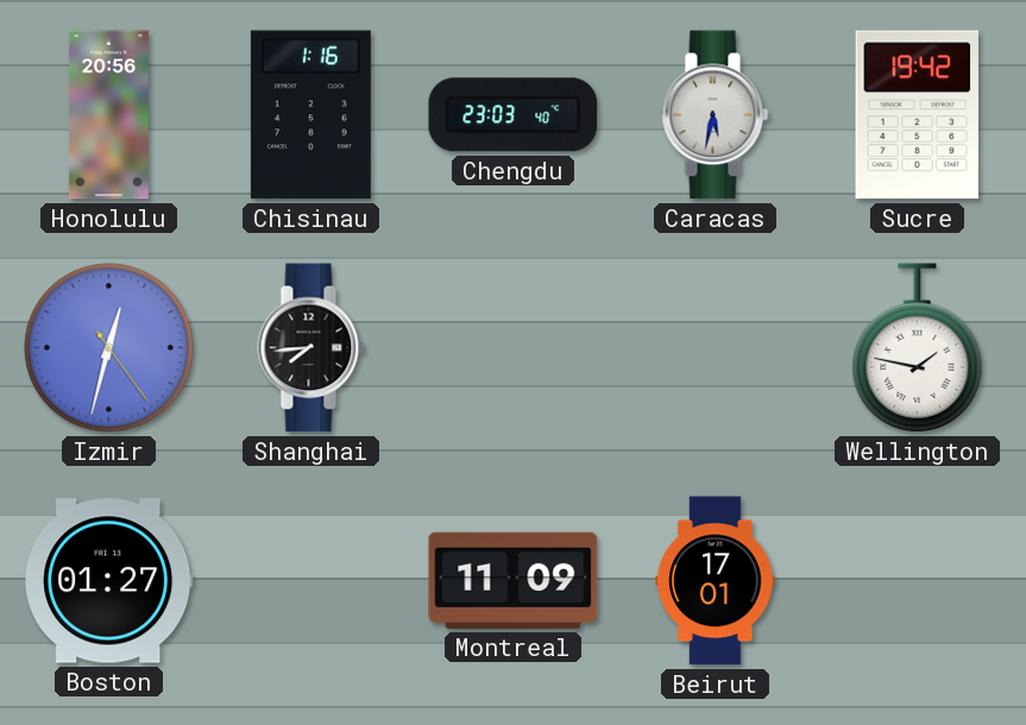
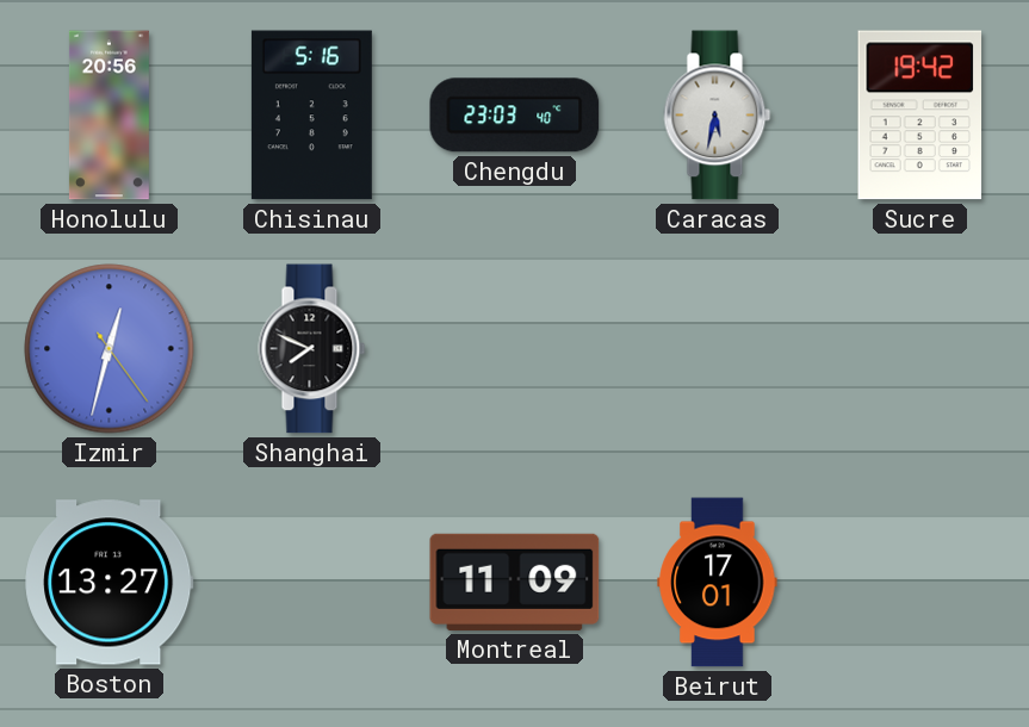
Chisinau: 1:16 -> 5:16 (311, 116)
Shanghai: 7:44 -> 7:49 (312, 349)
Wellington: 1:47 -> none (918, 348)
Boston: 01:27 -> 13:27 (110, 583)
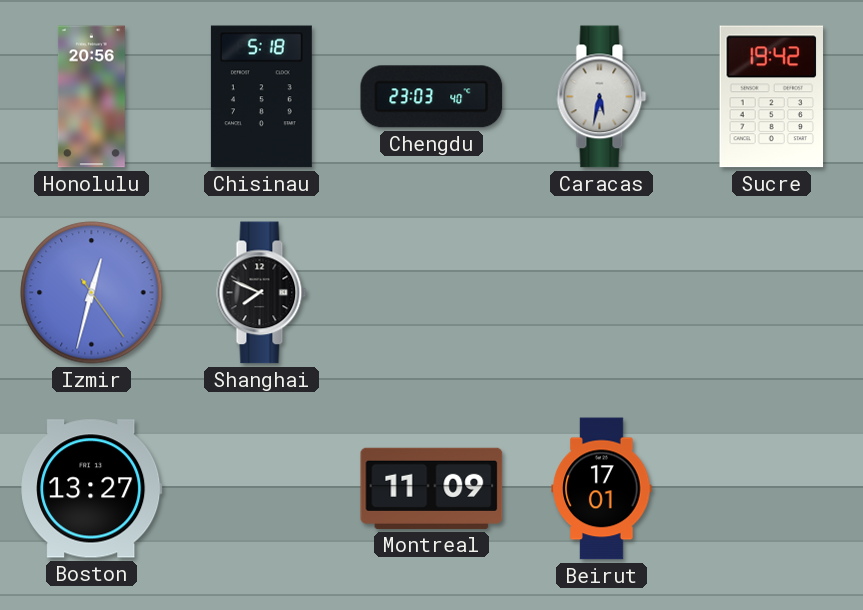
Chisinau: 5:16 -> 5:18 (261, 97)
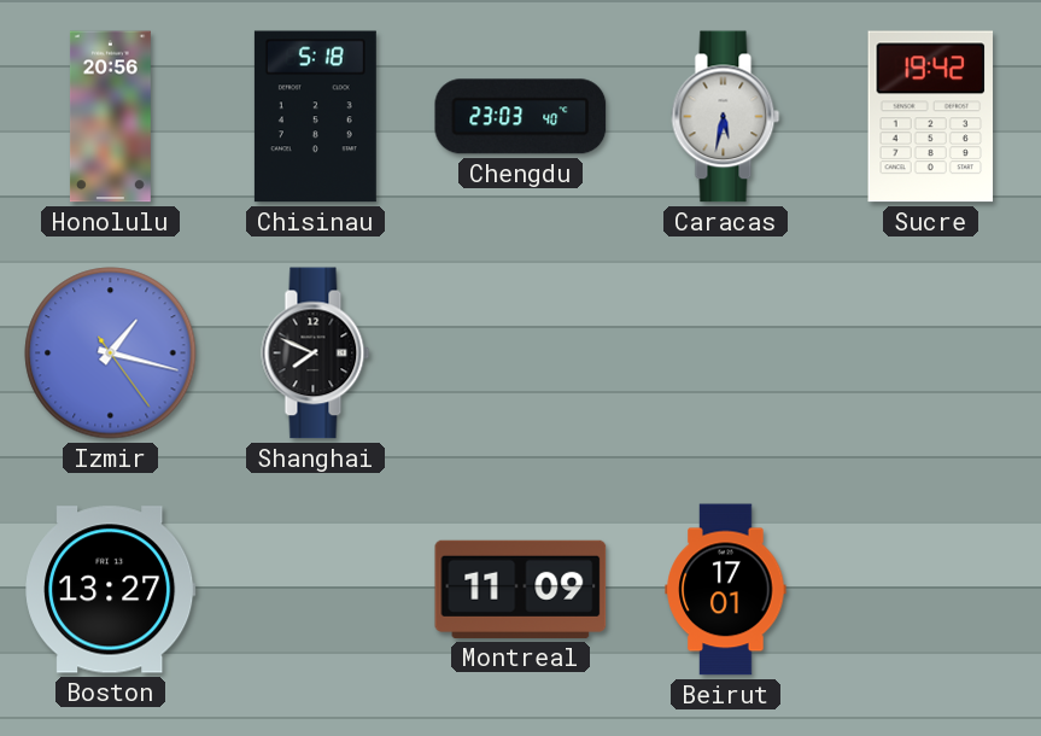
Izmir: 12:32 -> 1:17 (111, 354)
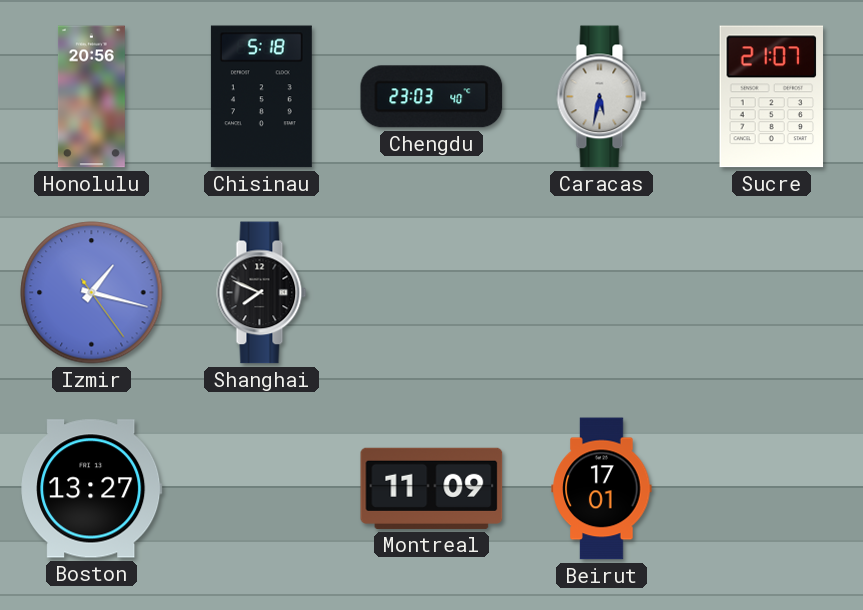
Sucre: 19:42 -> 21:07 (772, 97)
